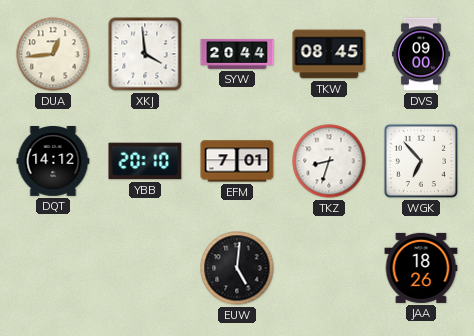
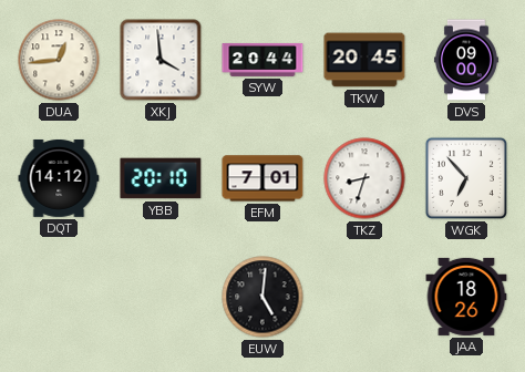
TKW: 08:45 -> 20:45 (364, 60)
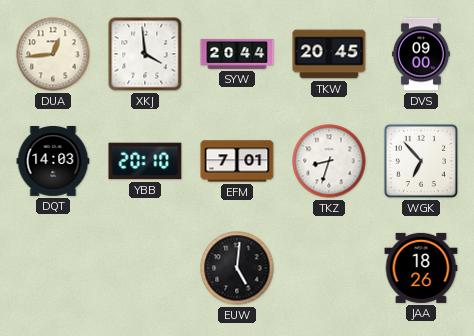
DQT: 14:12 -> 14:03 (53, 161)
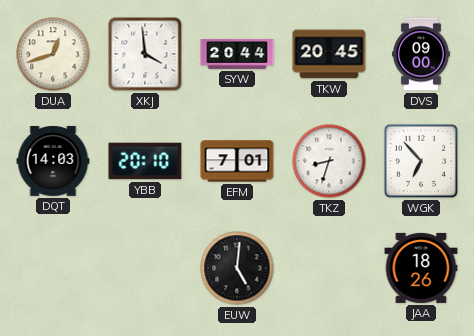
DUA: 12:44 -> 12:42 (53, 54)
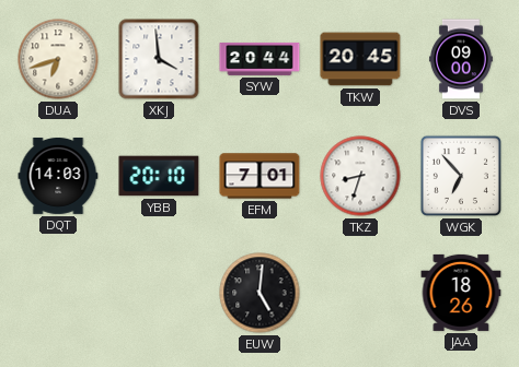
DUA: 12:42 -> 6:42 (58, 59)
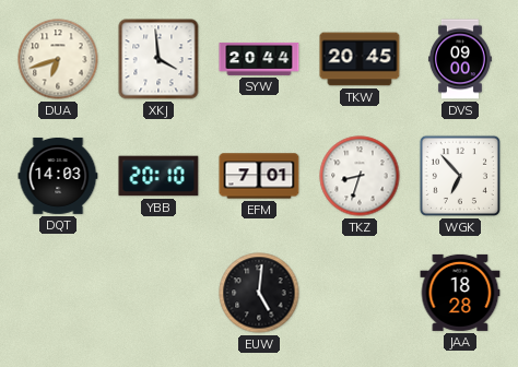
JAA: 18:26 -> 18:28 (460, 293)
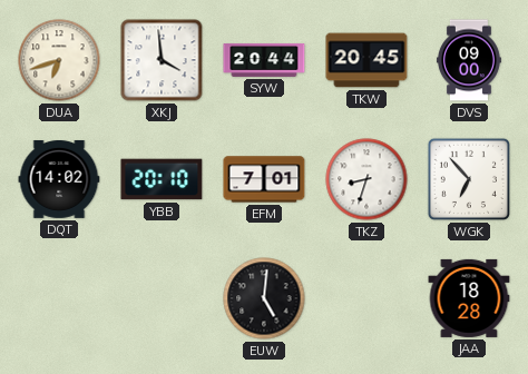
DQT: 14:03 -> 14:02 (59, 179)
